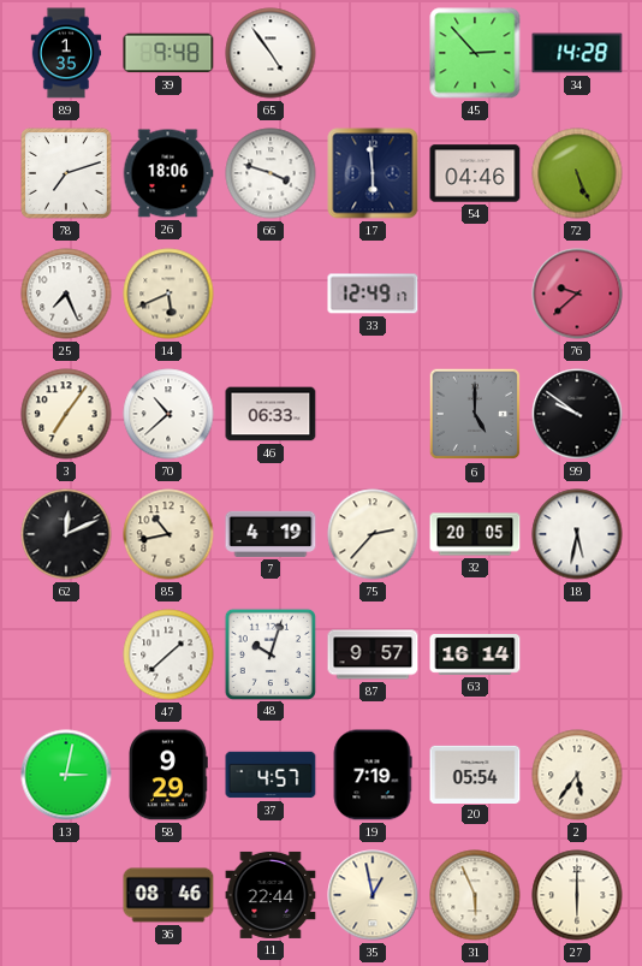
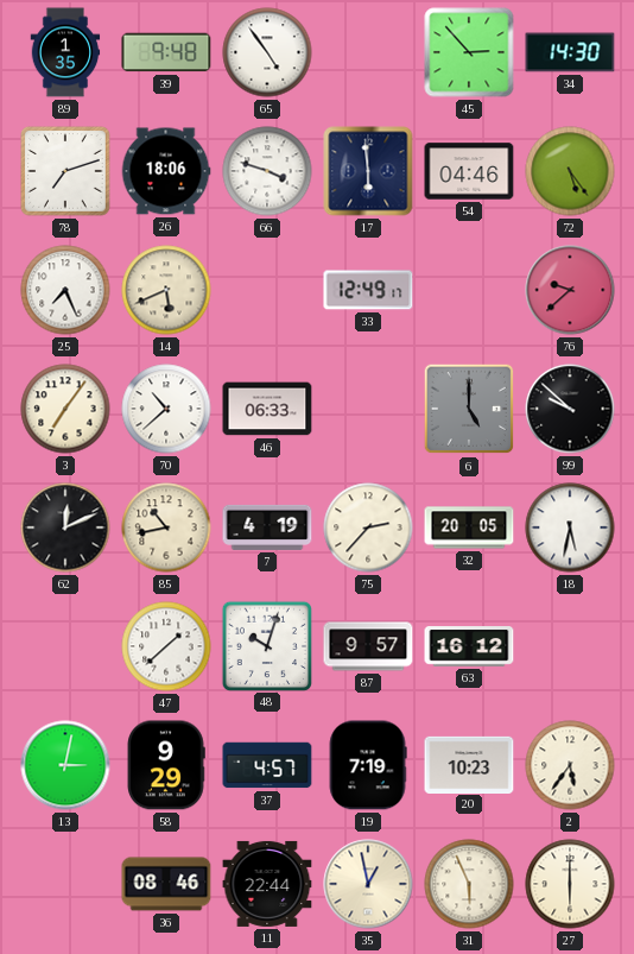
34: 14:28 -> 14:30 (570, 52)
72: 5:26 -> 5:24 (570, 171)
99: 9:51 -> 9:52 (570, 409)
63: 16:14 -> 16:12 (469, 646)
20: 05:54 -> 10:23 (469, 764)
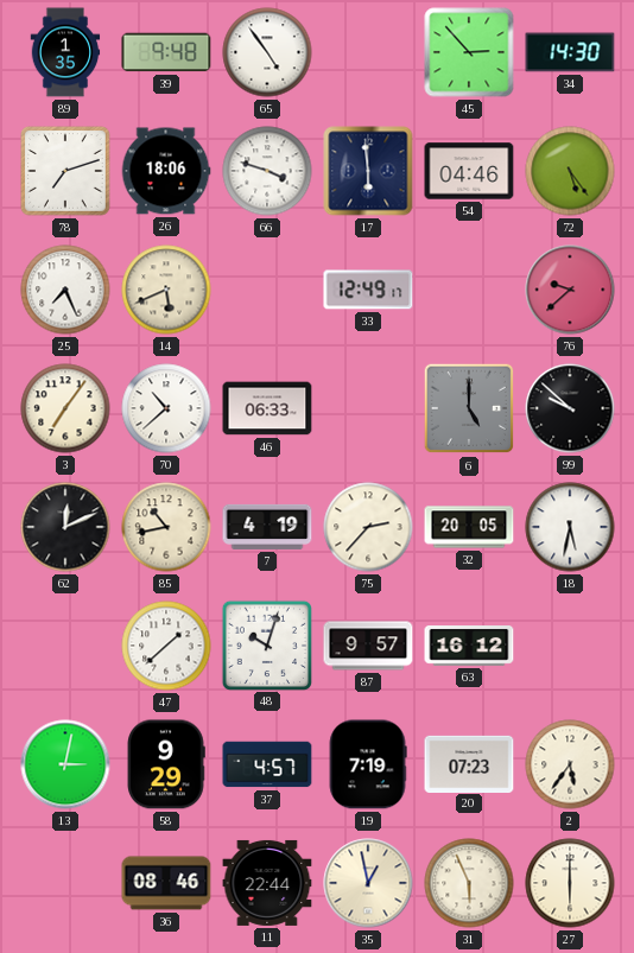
20: 10:23 -> 07:23 (469, 763)
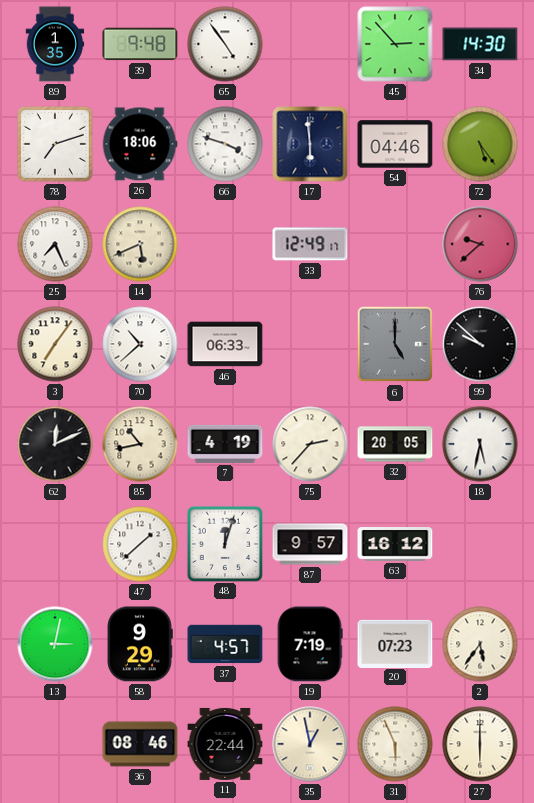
48: 10:03 -> 12:03 (224, 543)
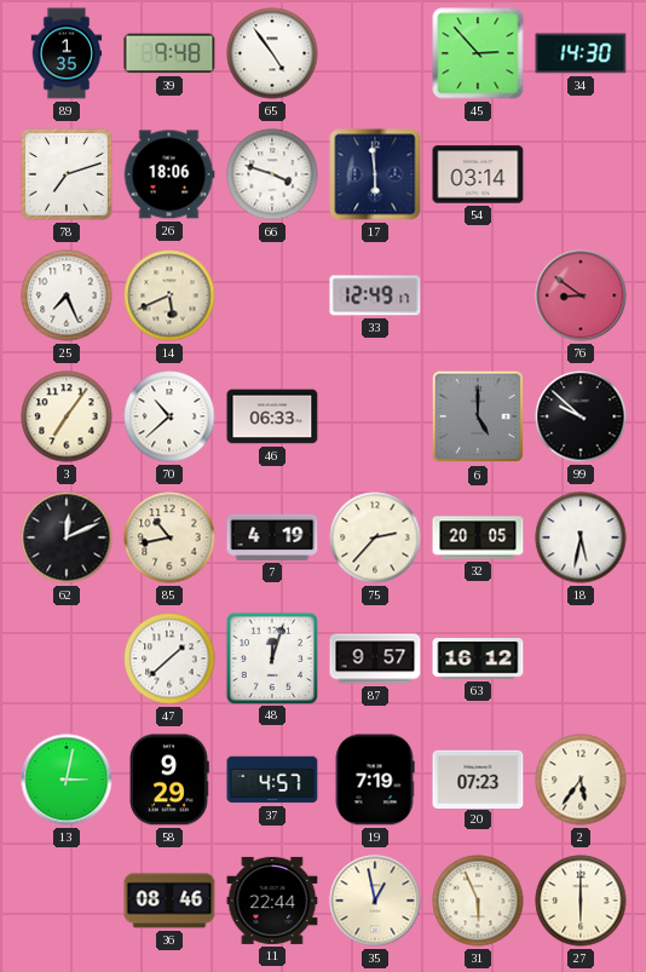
54: 04:46 -> 03:14 (478, 174)
72: 5:24 -> none (480, 144)
76: 9:38 -> 8:51 (581, 295)
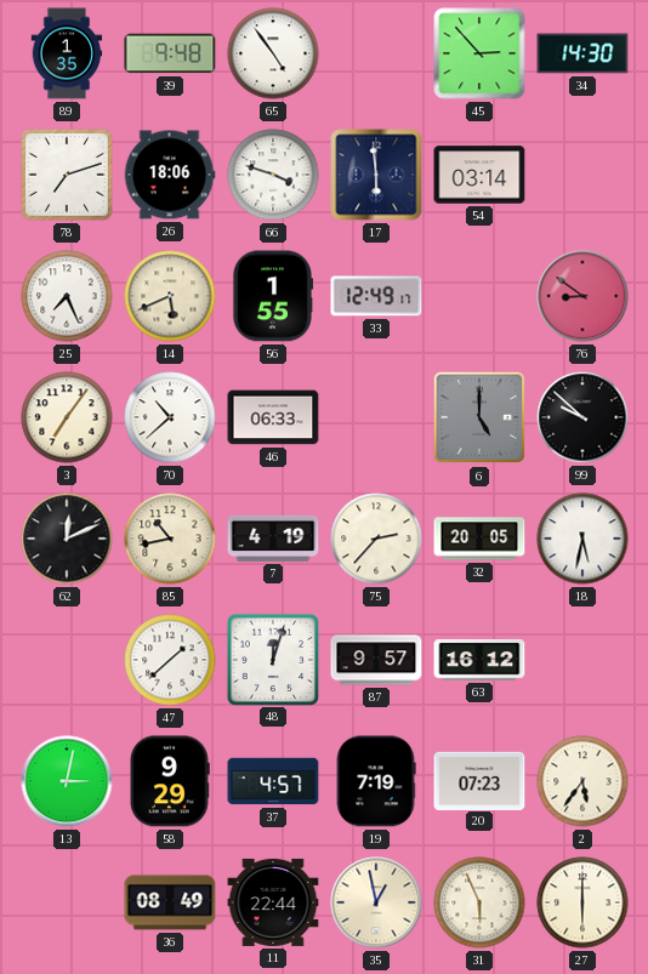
56: none -> 1:55 (272, 296)
36: 08:46 -> 08:49 (170, 902)
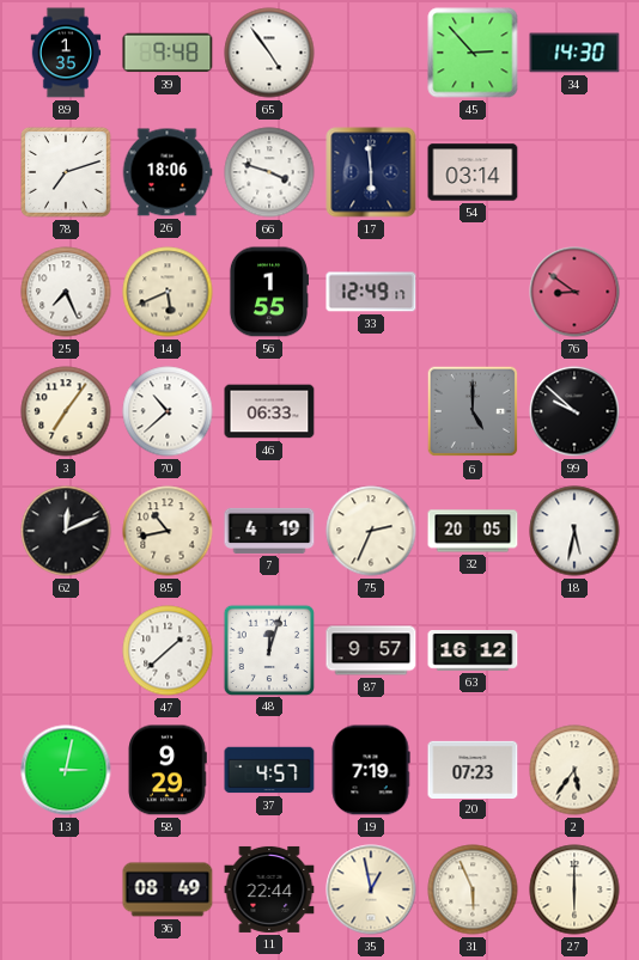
75: 2:37 -> 2:34 (371, 531)
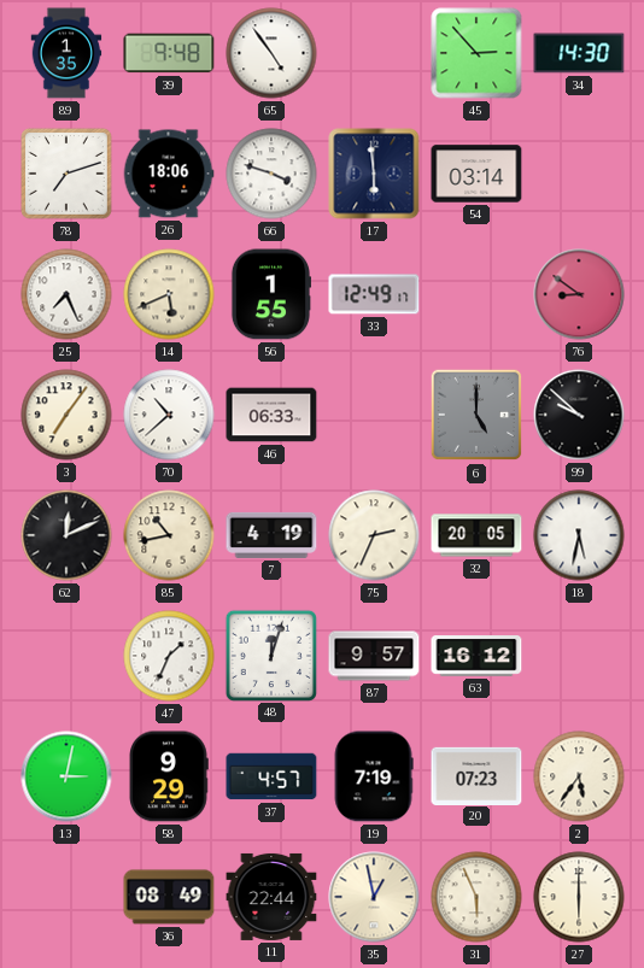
47: 1:38 -> 1:34 (169, 656)
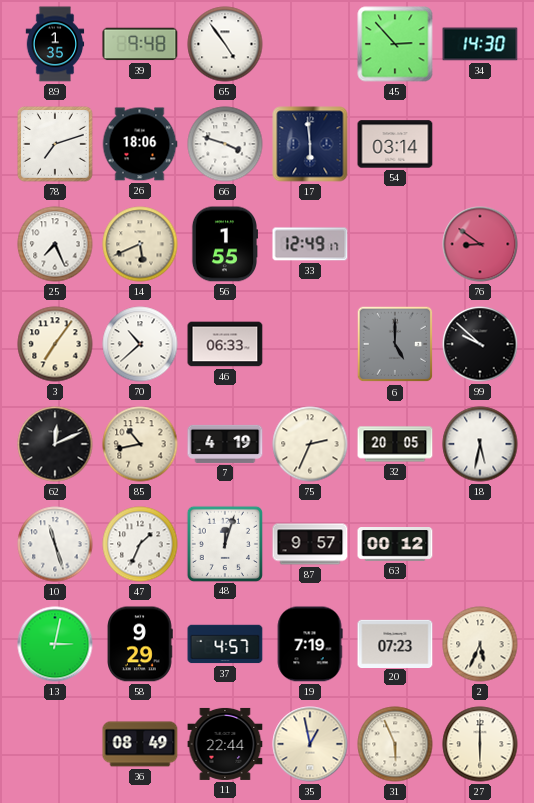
10: none -> 11:27 (55, 544)
63: 16:12 -> 00:12 (395, 544)
2: 5:36 -> 5:34 (480, 644)
